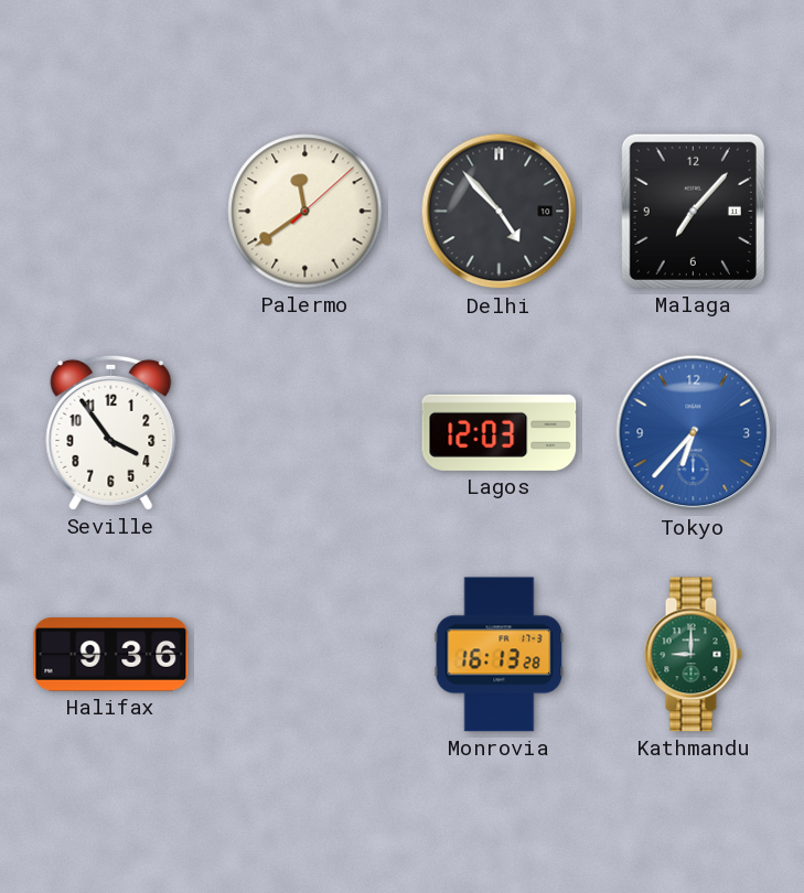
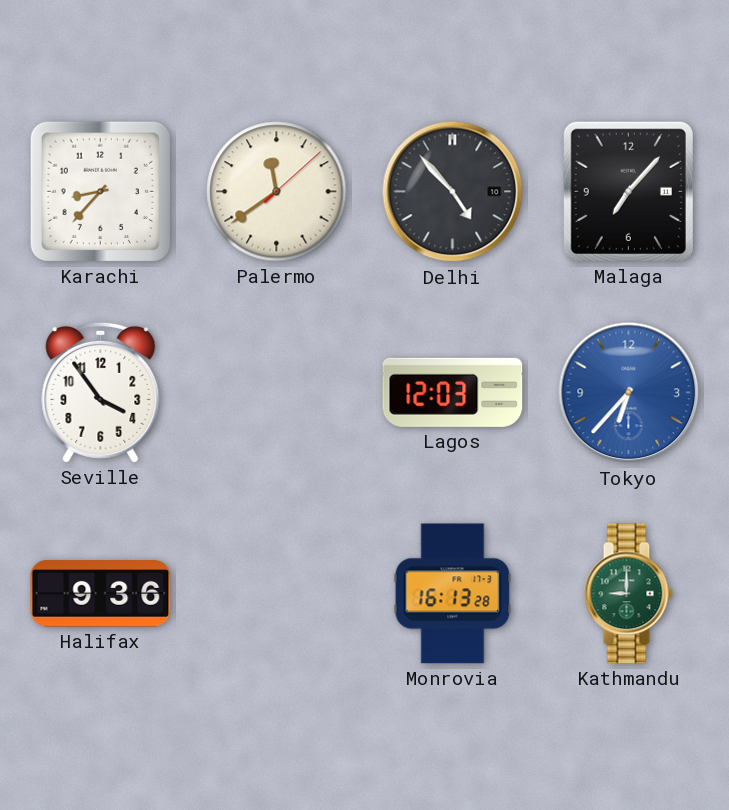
Karachi: none -> 8:37 (100, 191)
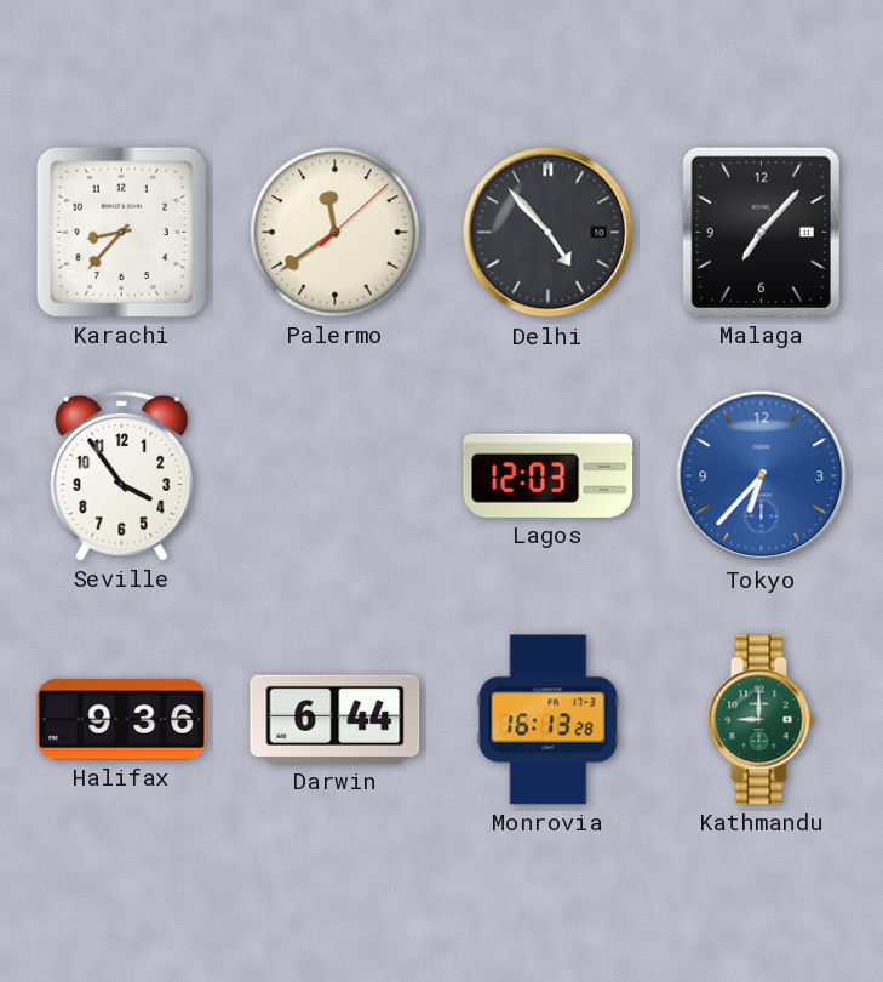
Darwin: none -> 6:44 (336, 719)
